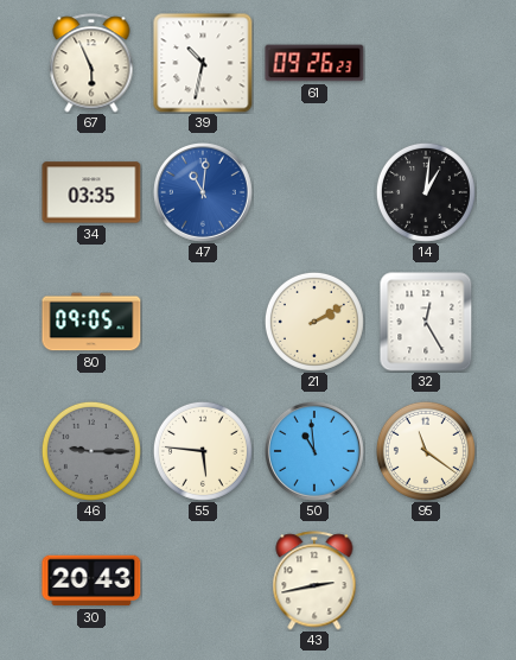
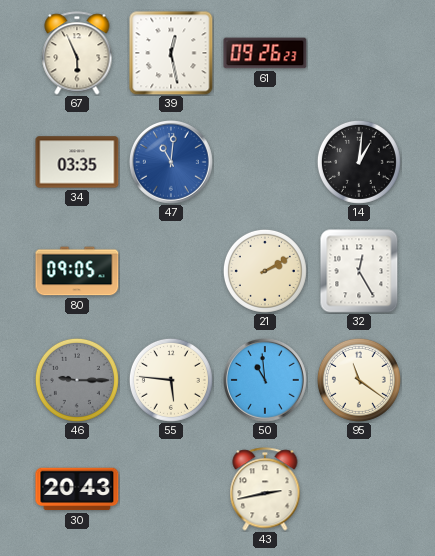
39: 10:32 -> 12:28 (171, 53)
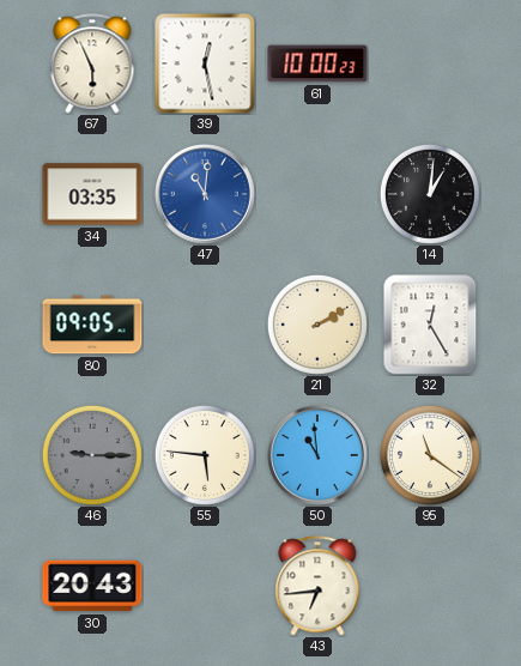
61: 09:26 -> 10:00 (317, 63)
43: 2:43 -> 6:44 (317, 586)
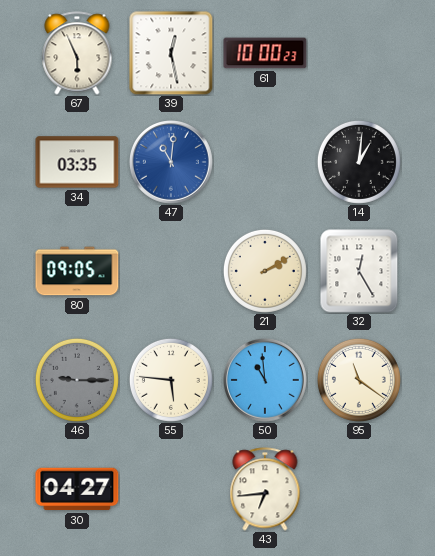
30: 20:43 -> 04:27 (77, 489)
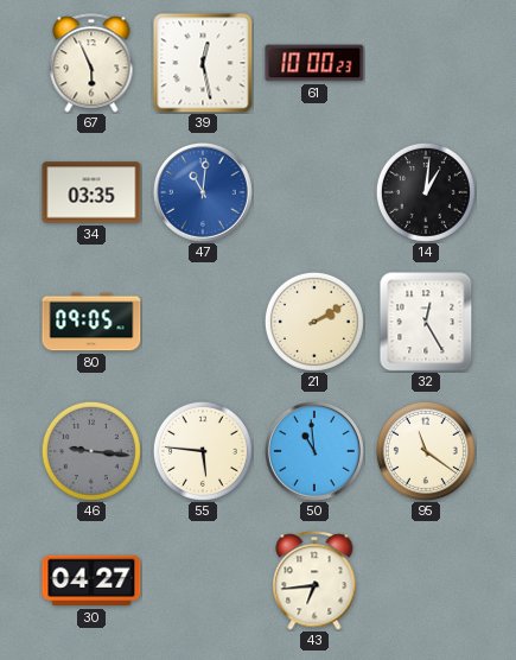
46: 9:15 -> 9:16 (91, 451)
